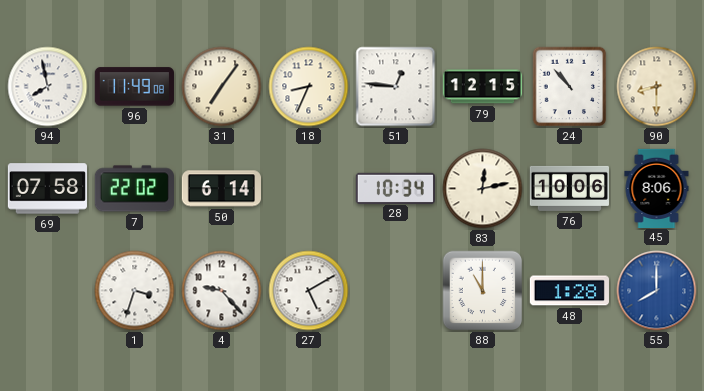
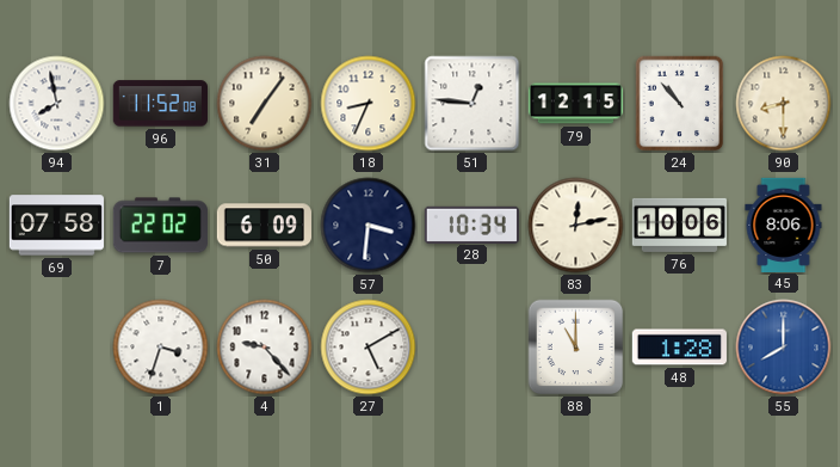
96: 11:49 -> 11:52 (160, 104)
50: 6:14 -> 6:09 (264, 226)
57: none -> 3:31 (369, 226)
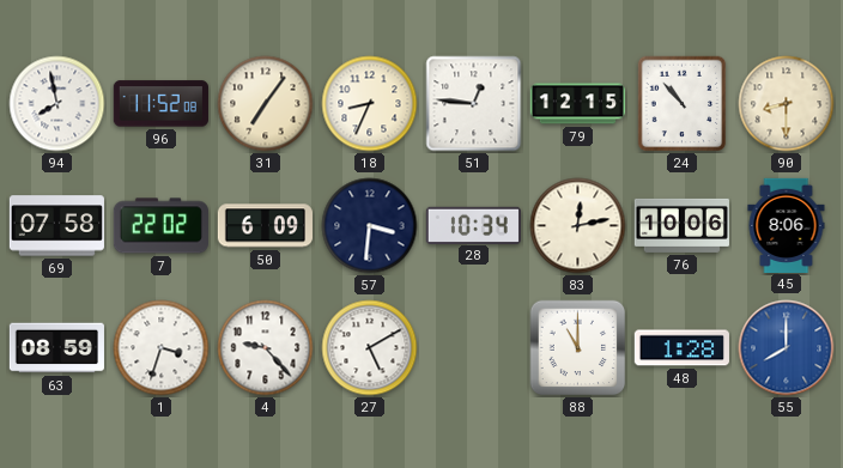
63: none -> 08:59 (56, 348)
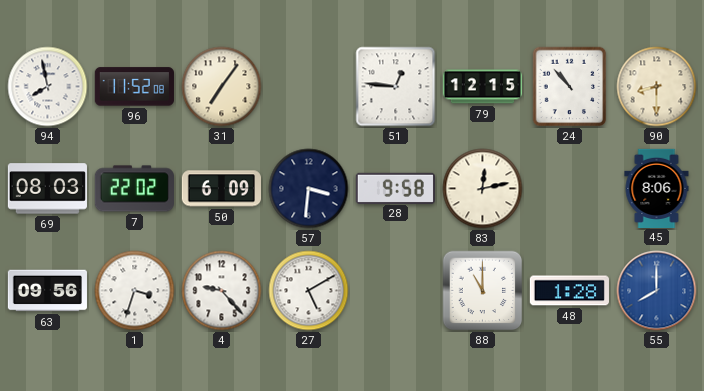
18: 8:34 -> none (370, 104)
69: 07:58 -> 08:03 (47, 189)
28: 10:34 -> 9:58 (395, 188)
76: 10:06 -> none (681, 225)
63: 08:59 -> 09:56 (47, 291)
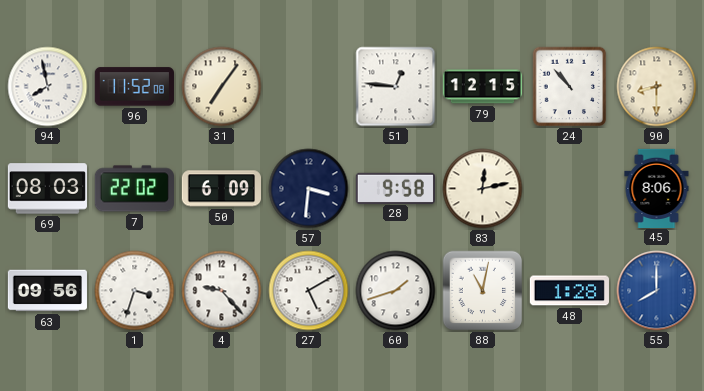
60: none -> 1:42 (396, 291)
88: 11:00 -> 11:02 (483, 291)
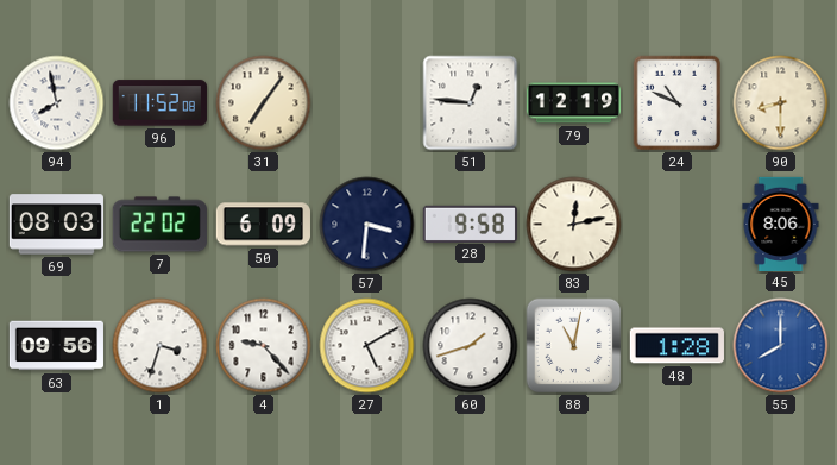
79: 12:15 -> 12:19 (573, 103)
24: 10:53 -> 10:49 (678, 103)
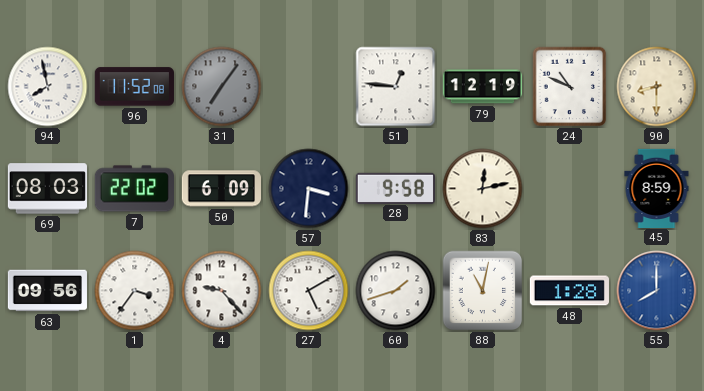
31 dial: cream -> grey (222, 87)
45: 8:06 -> 8:59 (657, 188)
1: 3:33 -> 3:36 (135, 291)
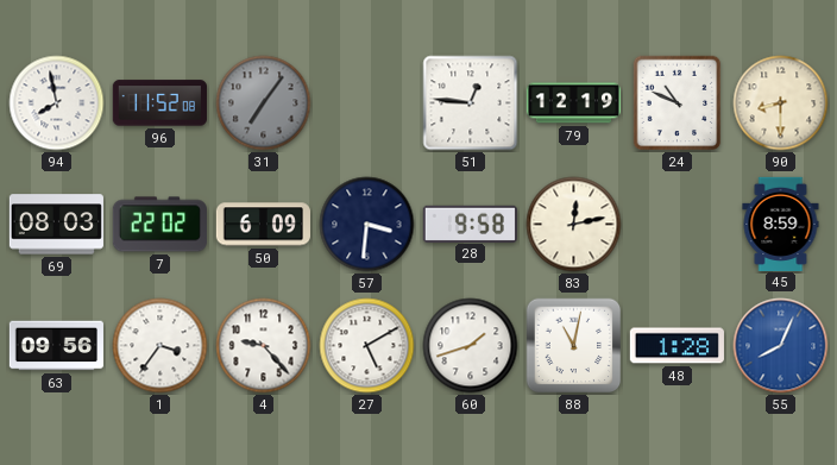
55: 8:00 -> 8:04 (781, 346)
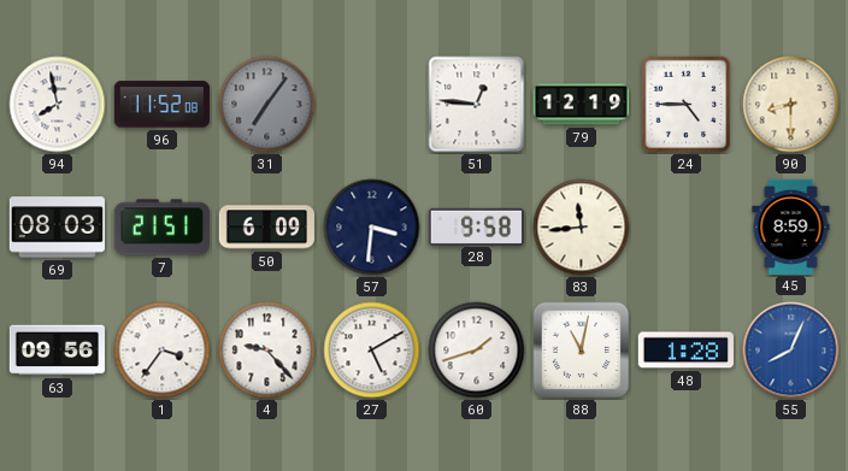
24: 10:49 -> 4:45 (687, 105)
7: 22:02 -> 21:51 (161, 228)
83: 12:13 -> 11:44 (582, 228)
